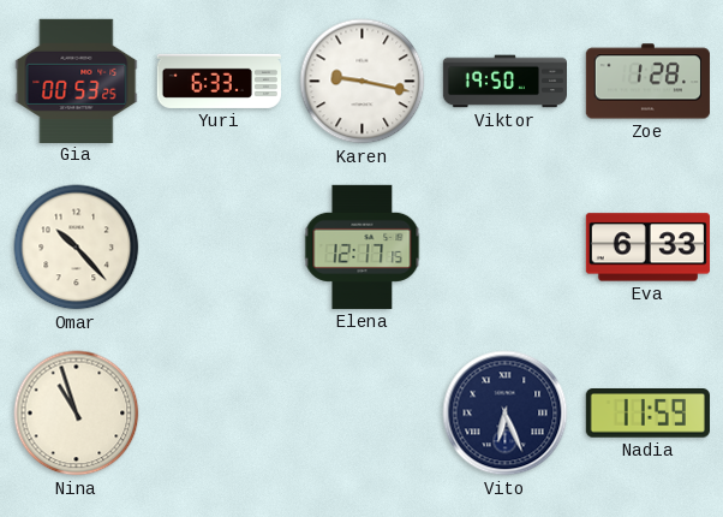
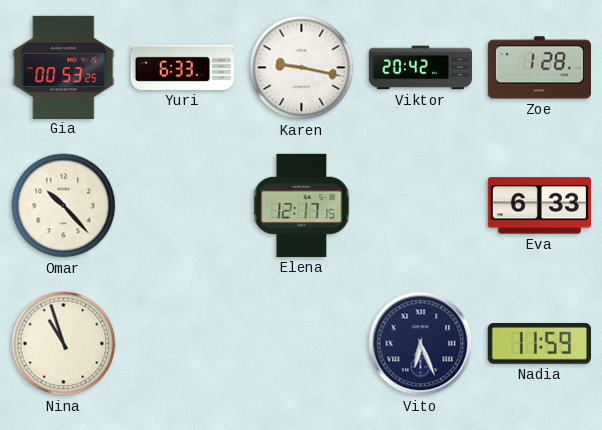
Viktor: 19:50 -> 20:42 (420, 68)
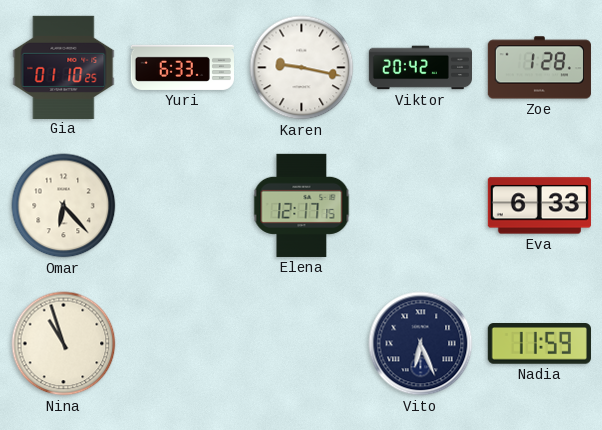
Gia: 00:53 -> 01:10 (64, 67)
Omar: 10:23 -> 6:23 (64, 206)
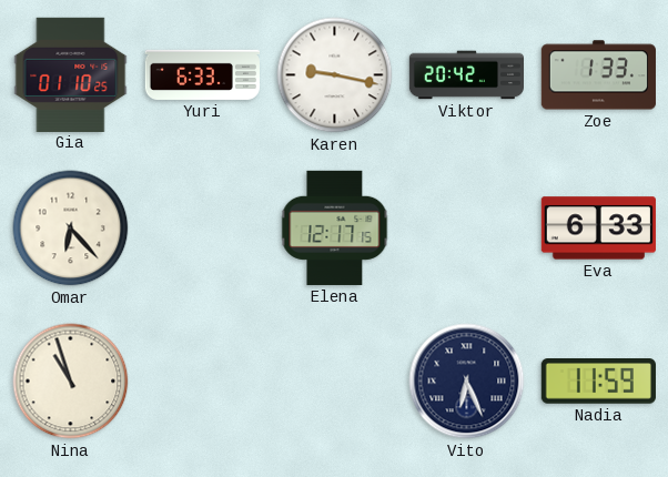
Zoe: 1:28 -> 1:33 (598, 75)
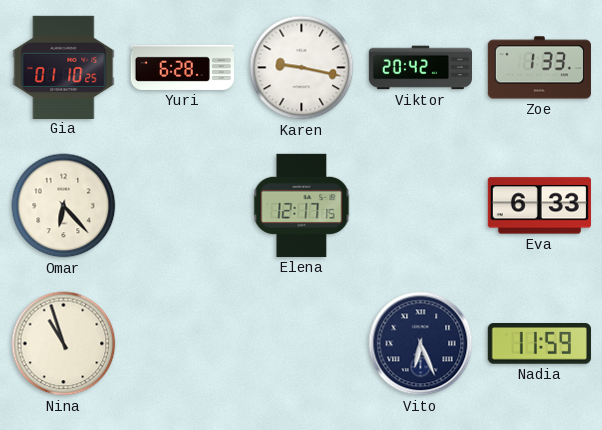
Yuri: 6:33 -> 6:28 (182, 67)
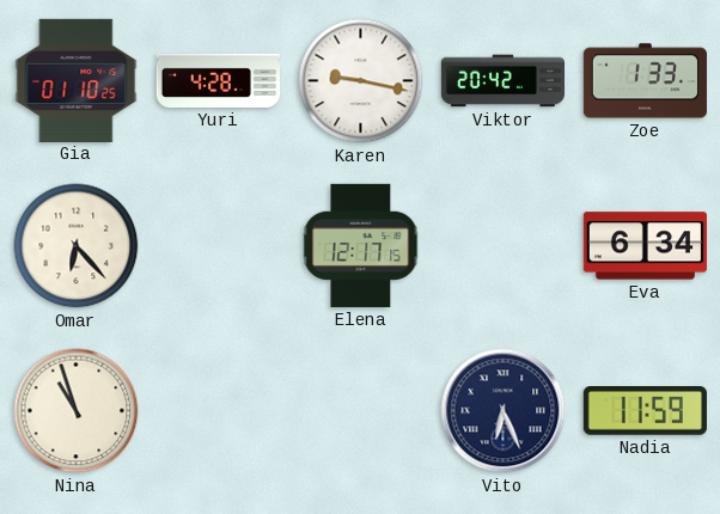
Yuri: 6:28 -> 4:28 (218, 80)
Eva: 6:33 -> 6:34 (645, 246)
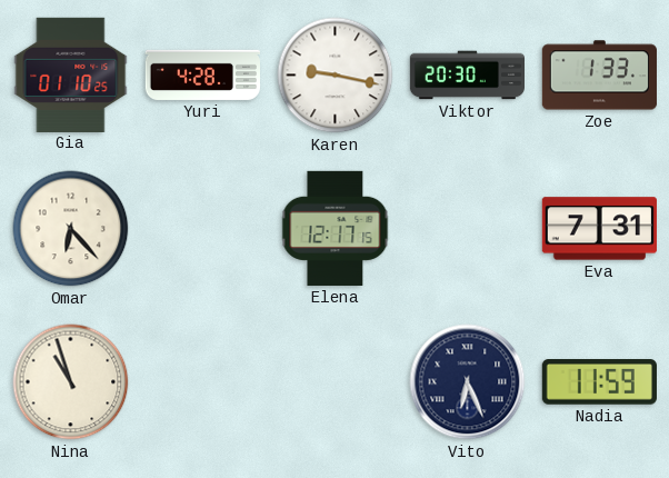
Viktor: 20:42 -> 20:30 (467, 76)
Eva: 6:34 -> 7:31 (599, 229)
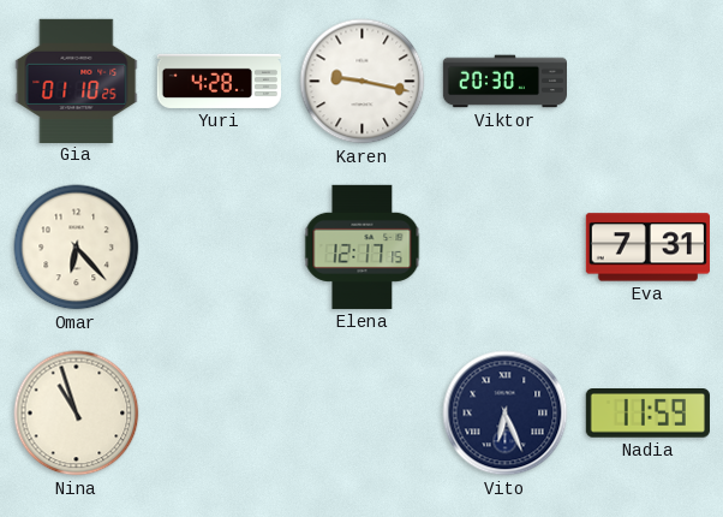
Zoe: 1:33 -> none (599, 76)
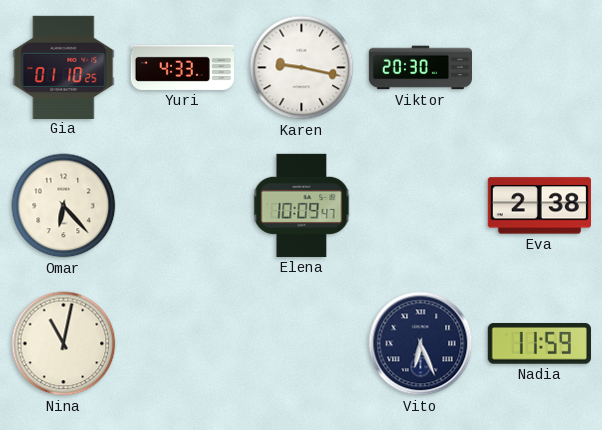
Yuri: 4:28 -> 4:33 (182, 67)
Elena: 12:17 -> 10:09 (302, 205)
Eva: 7:31 -> 2:38 (539, 206)
Nina: 10:57 -> 11:02 (64, 344)
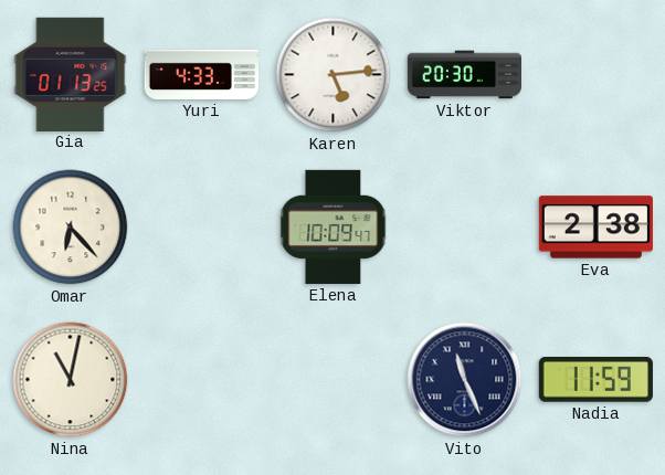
Gia: 01:10 -> 01:13 (71, 74)
Karen: 9:17 -> 5:14 (334, 75)
Vito: 6:26 -> 11:26 (465, 380)
